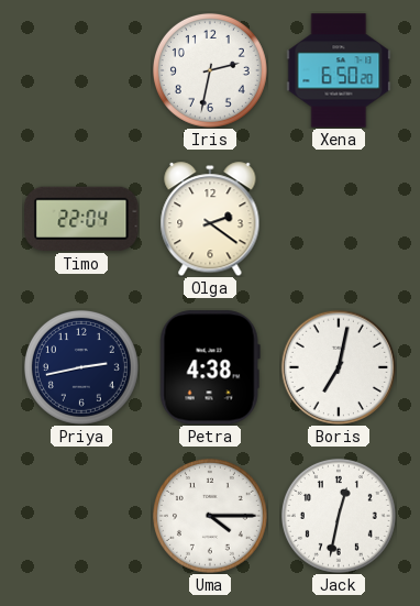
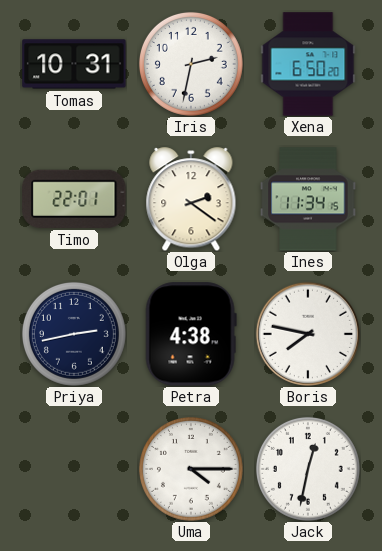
Tomas: none -> 10:31 (74, 64)
Timo: 22:04 -> 22:01 (74, 199)
Ines: none -> 11:34 (308, 199)
Boris: 7:02 -> 7:47 (308, 334)
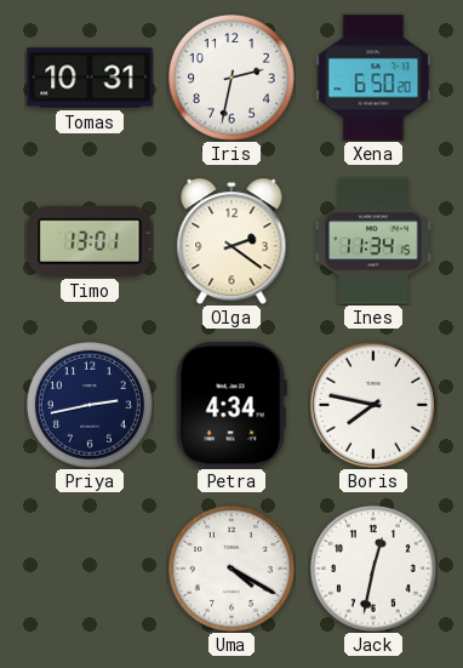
Timo: 22:01 -> 13:01 (90, 241)
Petra: 4:38 -> 4:34 (232, 405)
Uma: 4:15 -> 4:20 (232, 569)
